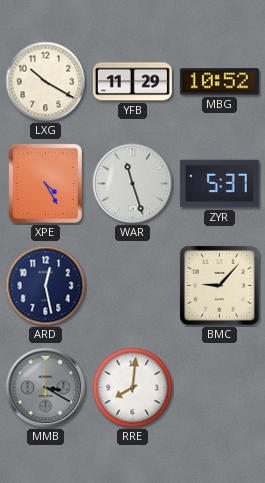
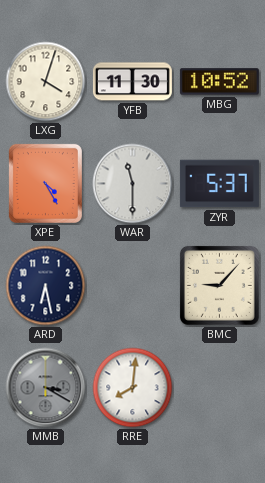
LXG: 10:20 -> 4:03 (46, 82)
YFB: 11:29 -> 11:30 (132, 82)
WAR: 11:27 -> 11:30 (133, 184)
ARD: 12:28 -> 6:28 (46, 286)
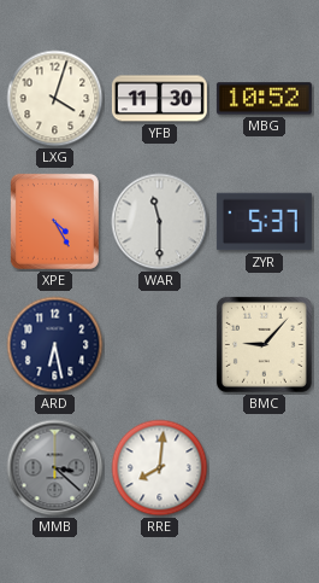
MMB: 3:20 -> 3:22 (55, 468)
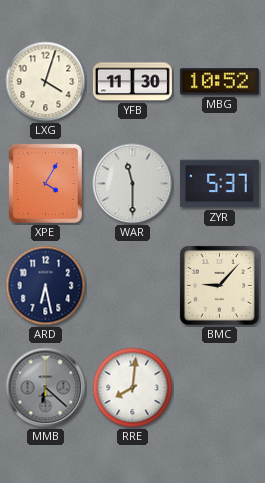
XPE: 4:25 -> 4:05 (45, 183)
MMB: 3:22 -> 6:22 (46, 388)
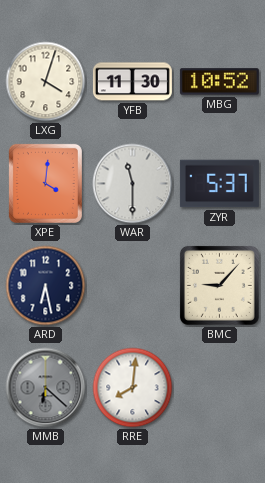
XPE: 4:05 -> 4:01 (45, 183)
